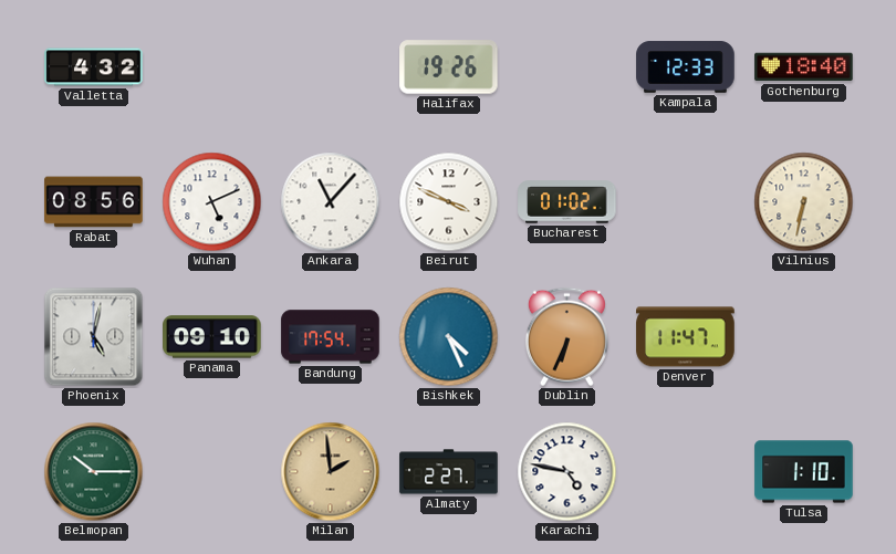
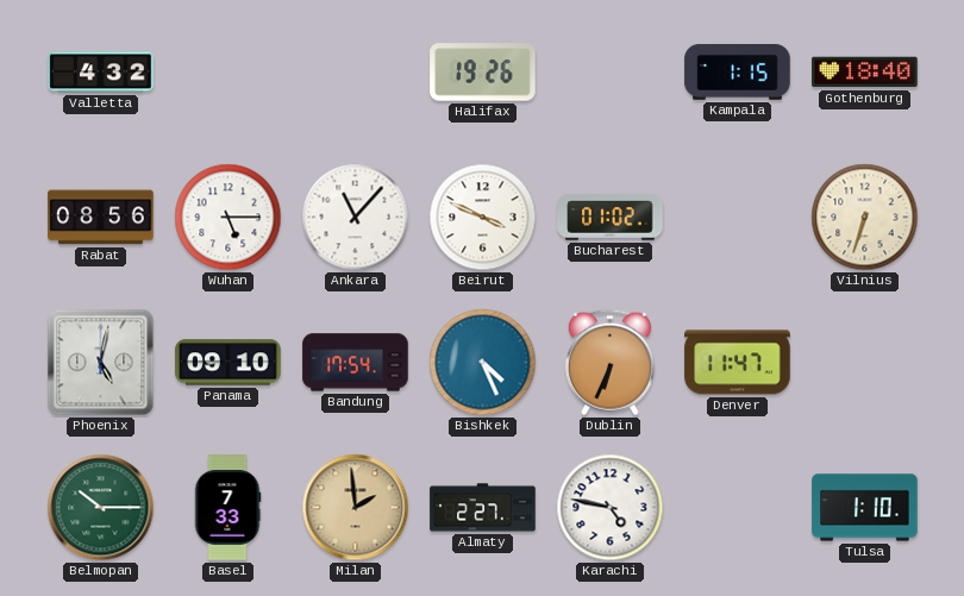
Kampala: 12:33 -> 1:15 (738, 73)
Wuhan: 5:11 -> 5:15 (229, 218)
Vilnius: 6:32 -> 6:33 (865, 218)
Basel: none -> 7:33 (227, 508)
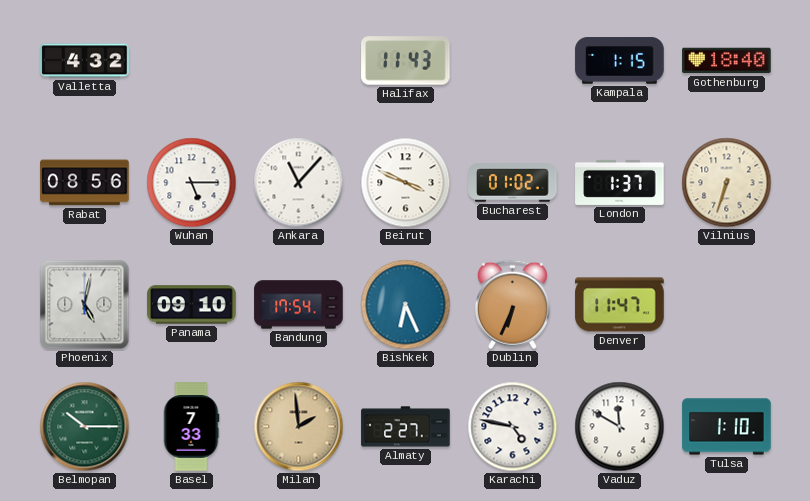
Halifax: 19:26 -> 11:43 (406, 61)
London: none -> 1:37 (620, 182)
Bishkek: 4:26 -> 6:26 (406, 305)
Vaduz: none -> 11:50 (620, 427)
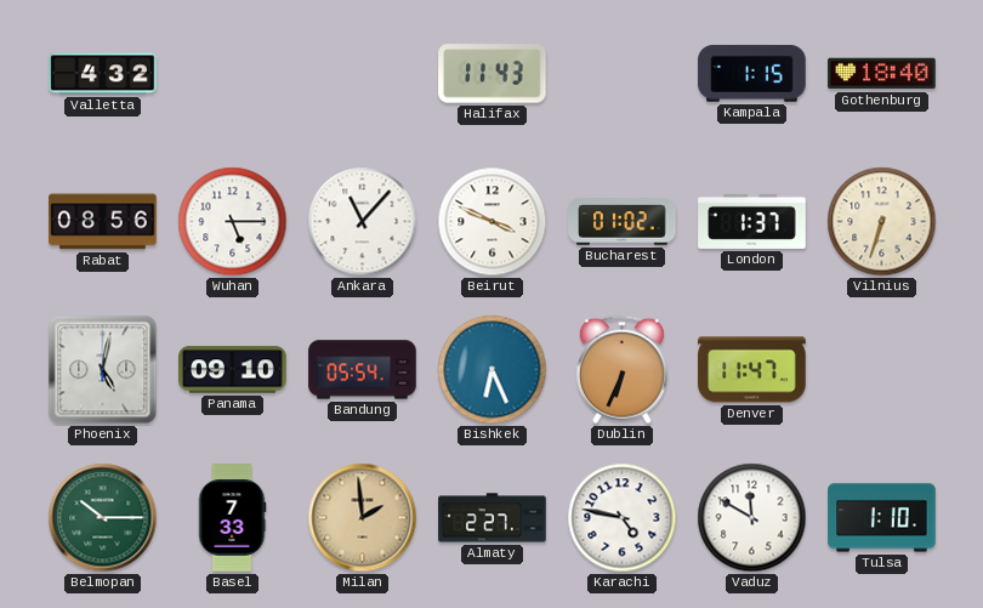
Bandung: 17:54 -> 05:54 (363, 370)
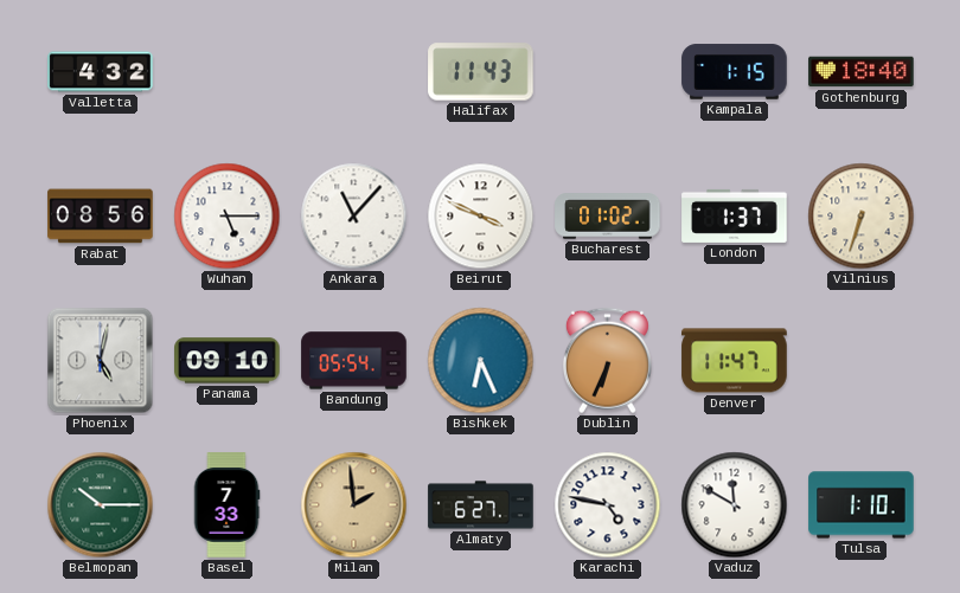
Almaty: 2:27 -> 6:27 (481, 505)
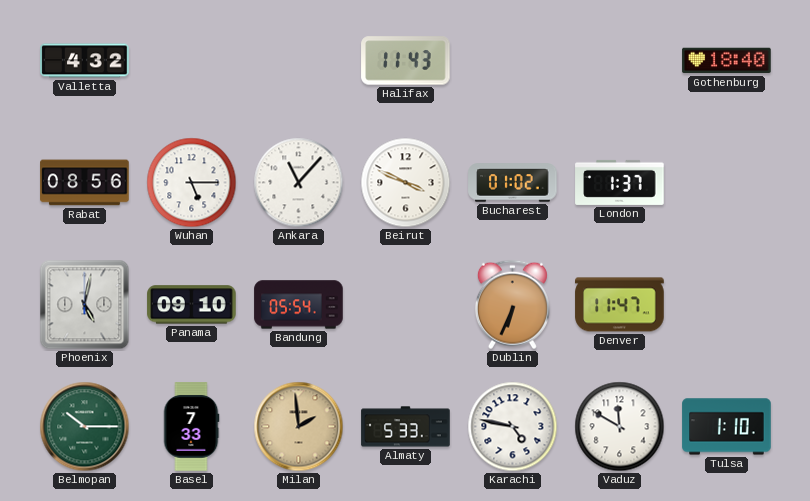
Kampala: 1:15 -> none (735, 72)
Vilnius: 6:33 -> none (862, 217)
Bishkek: 6:26 -> none (481, 361)
Almaty: 6:27 -> 5:33 (406, 427)
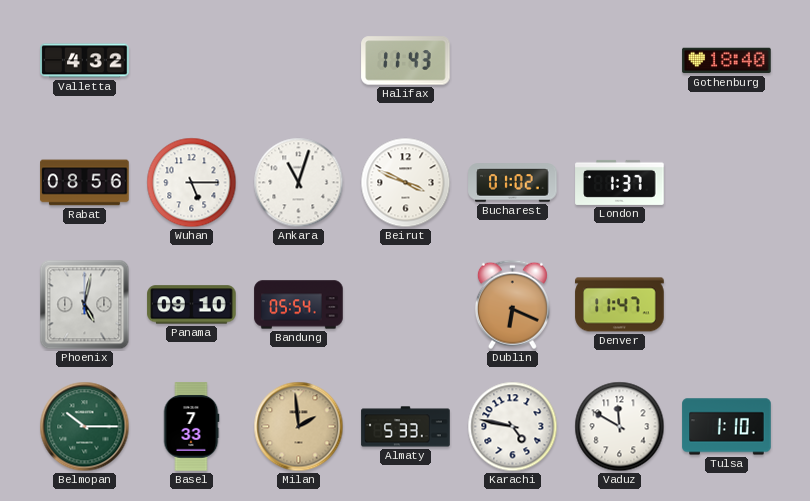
Ankara: 11:07 -> 11:03 (299, 183)
Dublin: 6:34 -> 6:19 (512, 305)
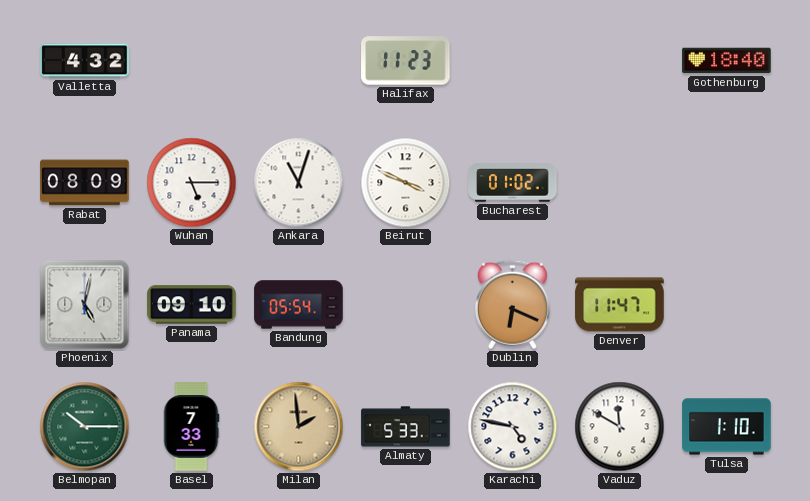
Halifax: 11:43 -> 11:23 (406, 61)
Rabat: 08:56 -> 08:09 (85, 183)
London: 1:37 -> none (620, 182)
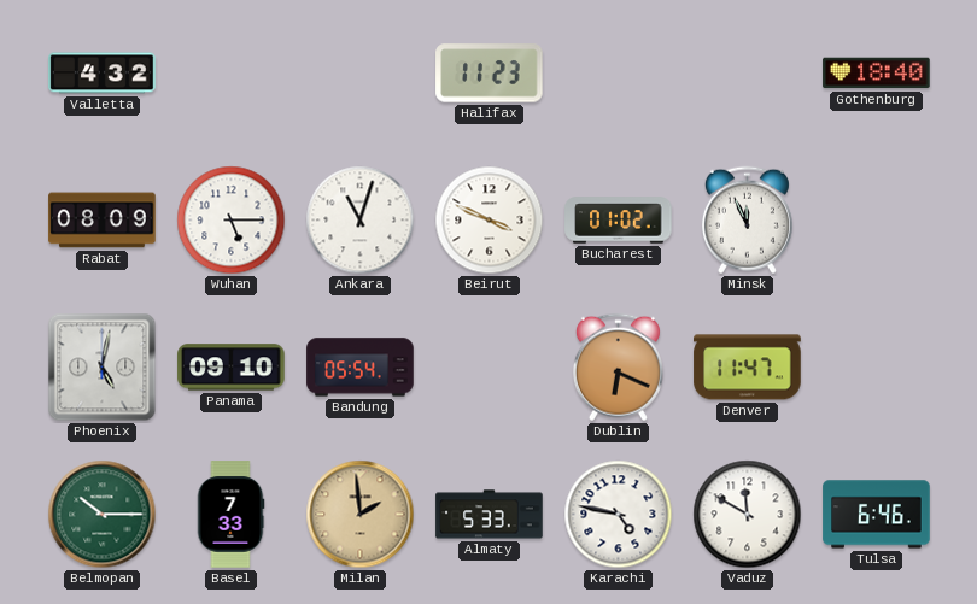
Minsk: none -> 11:56 (747, 221)
Tulsa: 1:10 -> 6:46 (877, 515)
